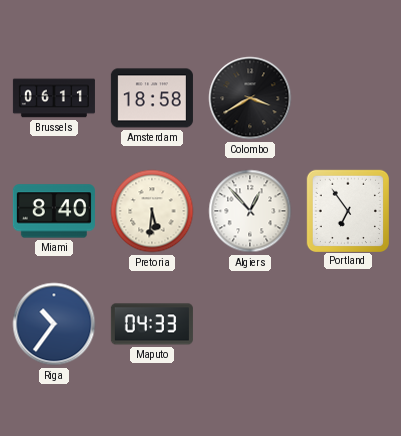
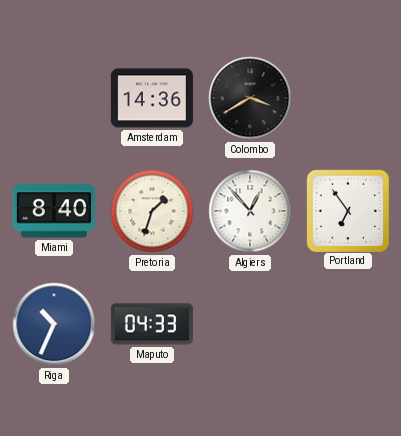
Brussels: 06:11 -> none (54, 98)
Amsterdam: 18:58 -> 14:36 (152, 98)
Pretoria: 5:31 -> 1:33 (152, 211)
Riga: 10:36 -> 10:34 (54, 324)
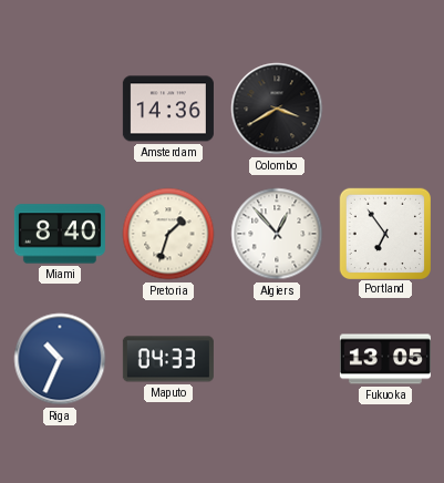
Fukuoka: none -> 13:05 (385, 359)
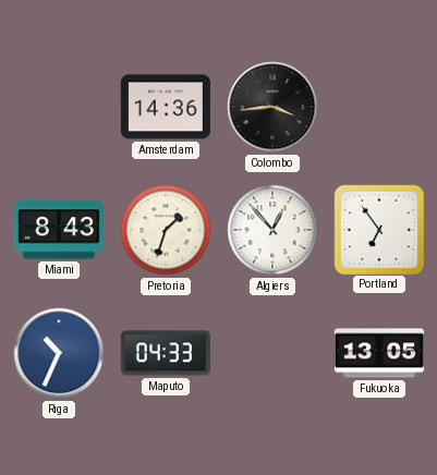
Colombo: 3:40 -> 3:44 (272, 107)
Miami: 8:40 -> 8:43 (59, 230)
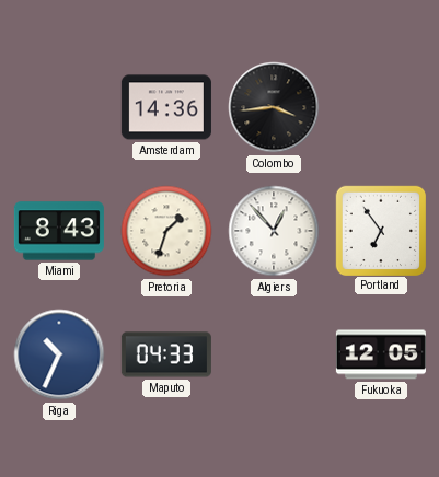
Fukuoka: 13:05 -> 12:05 (381, 354)
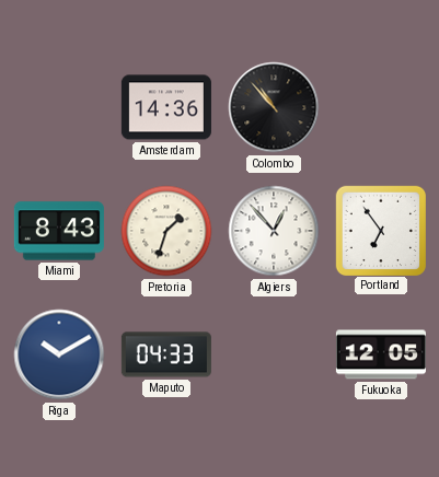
Colombo: 3:44 -> 10:53 (274, 107)
Riga: 10:34 -> 10:10 (59, 354)
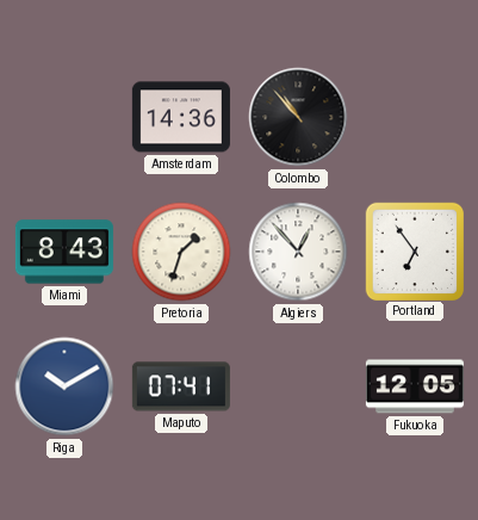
Maputo: 04:33 -> 07:41 (181, 386)
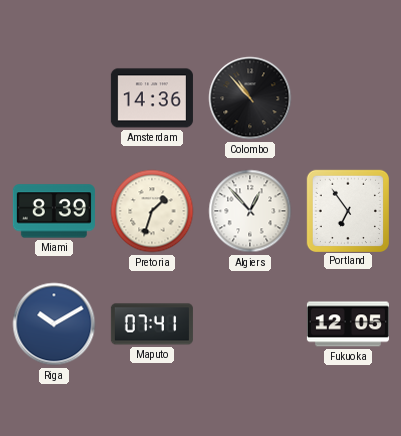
Miami: 8:43 -> 8:39 (54, 211)
